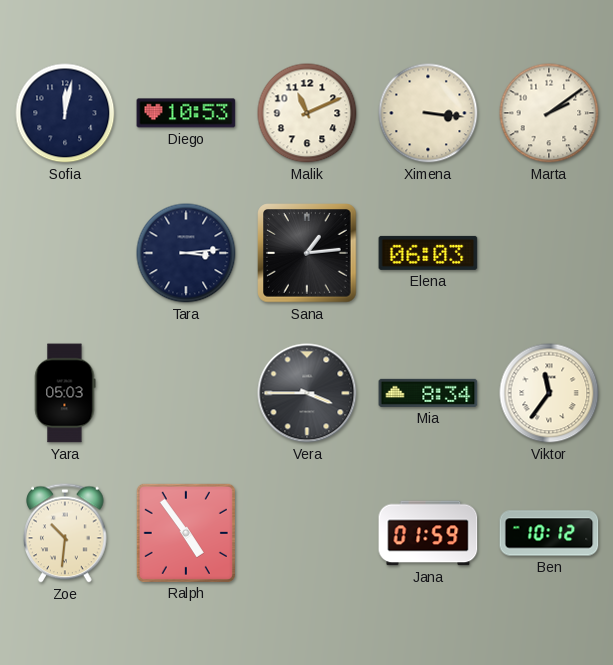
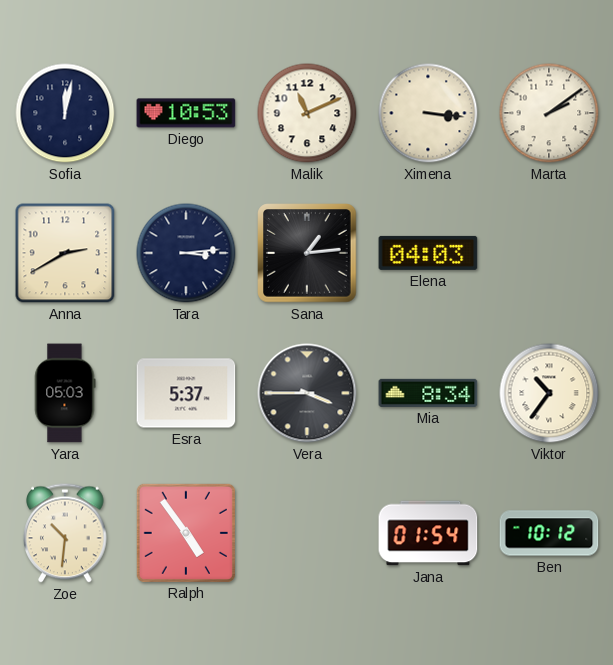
Anna: none -> 2:40 (65, 253)
Elena: 06:03 -> 04:03 (428, 253)
Esra: none -> 5:37 (186, 393)
Viktor: 11:36 -> 10:36 (549, 393)
Jana: 01:59 -> 01:54 (428, 533)
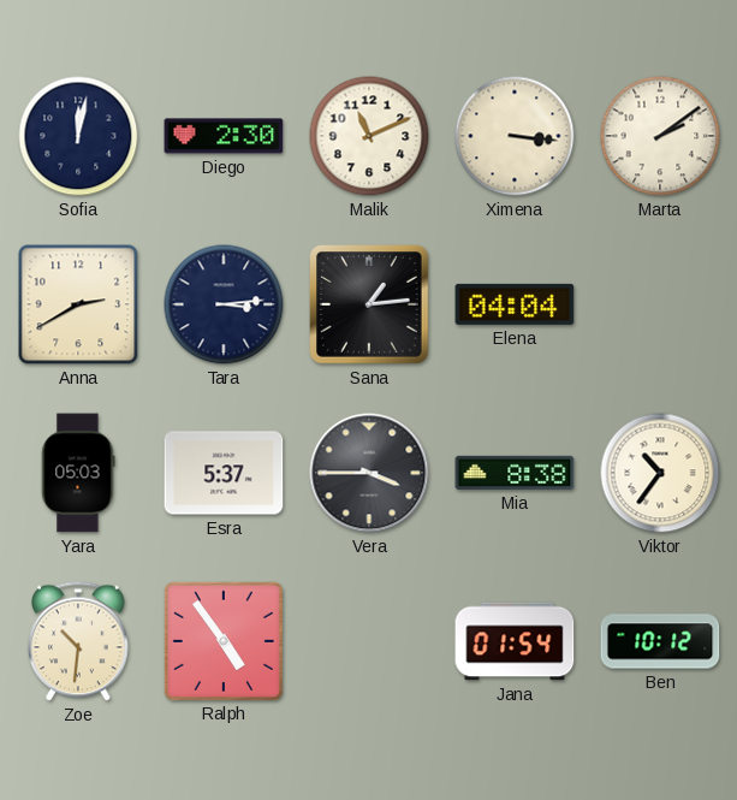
Diego: 10:53 -> 2:30 (224, 136)
Elena: 04:03 -> 04:04 (515, 304)
Mia: 8:34 -> 8:38 (515, 473)
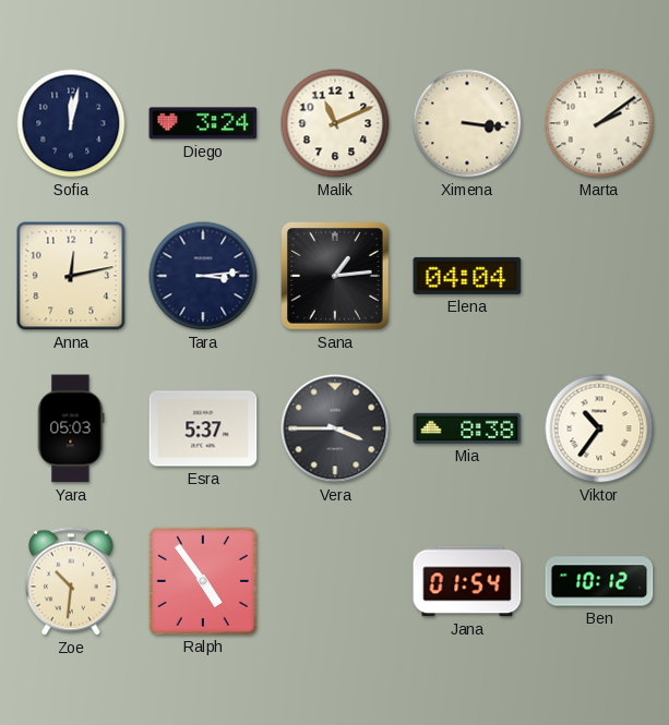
Diego: 2:30 -> 3:24 (203, 123)
Anna: 2:40 -> 12:13 (71, 276)
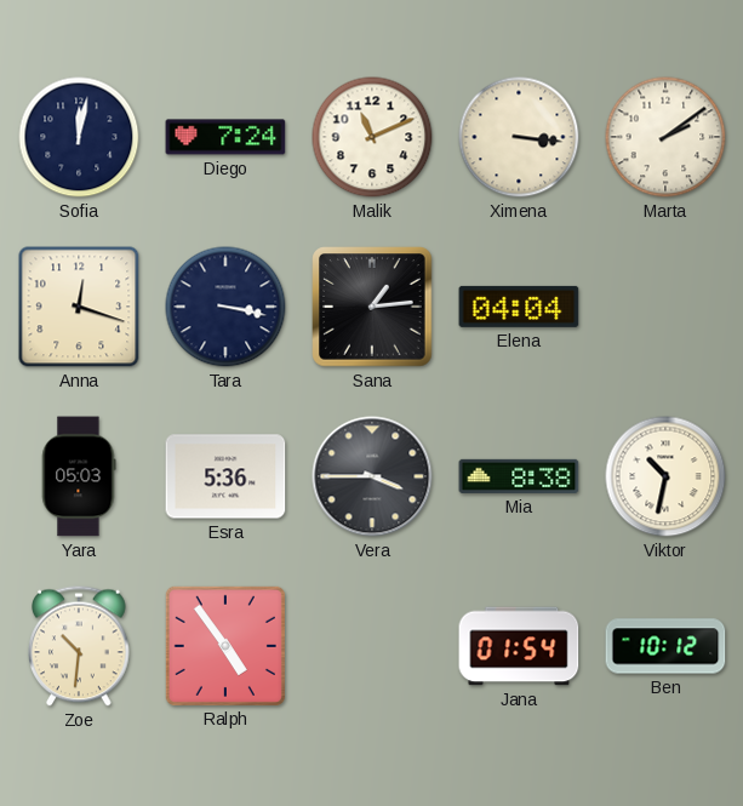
Diego: 3:24 -> 7:24 (225, 137)
Anna: 12:13 -> 12:18 (79, 307)
Tara: 3:14 -> 3:17 (225, 307)
Esra: 5:37 -> 5:36 (225, 476)
Viktor: 10:36 -> 10:32 (665, 476)
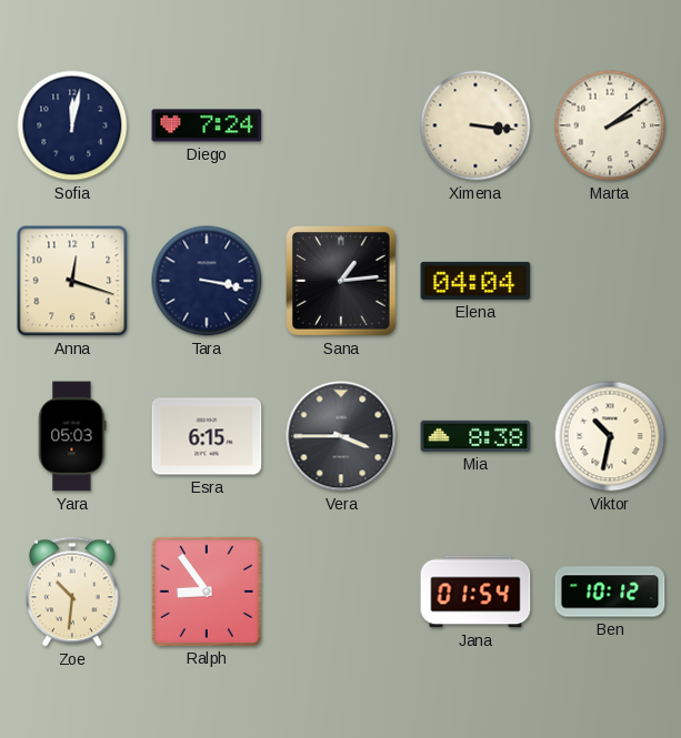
Malik: 11:11 -> none (372, 137)
Esra: 5:36 -> 6:15 (207, 436)
Ralph: 4:54 -> 8:54 (207, 592)
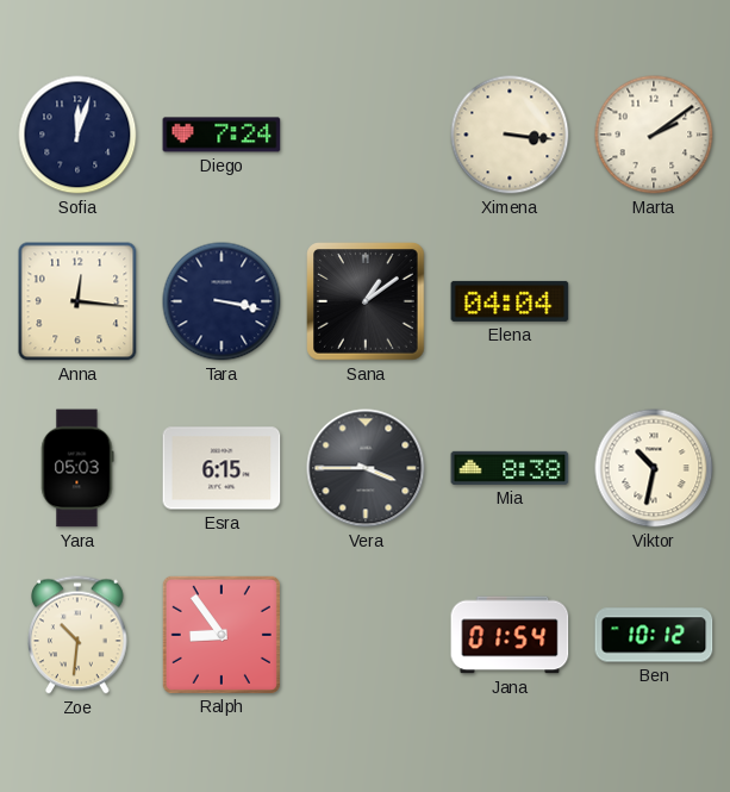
Sofia: 12:02 -> 12:03 (77, 135)
Anna: 12:18 -> 12:16 (77, 301)
Sana: 1:14 -> 1:09 (366, 301)
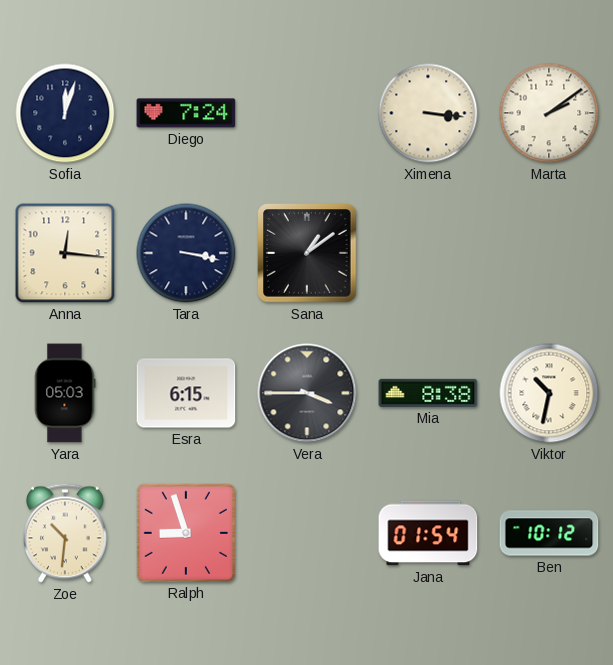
Elena: 04:04 -> none (510, 301)
Ralph: 8:54 -> 8:57 (186, 533)
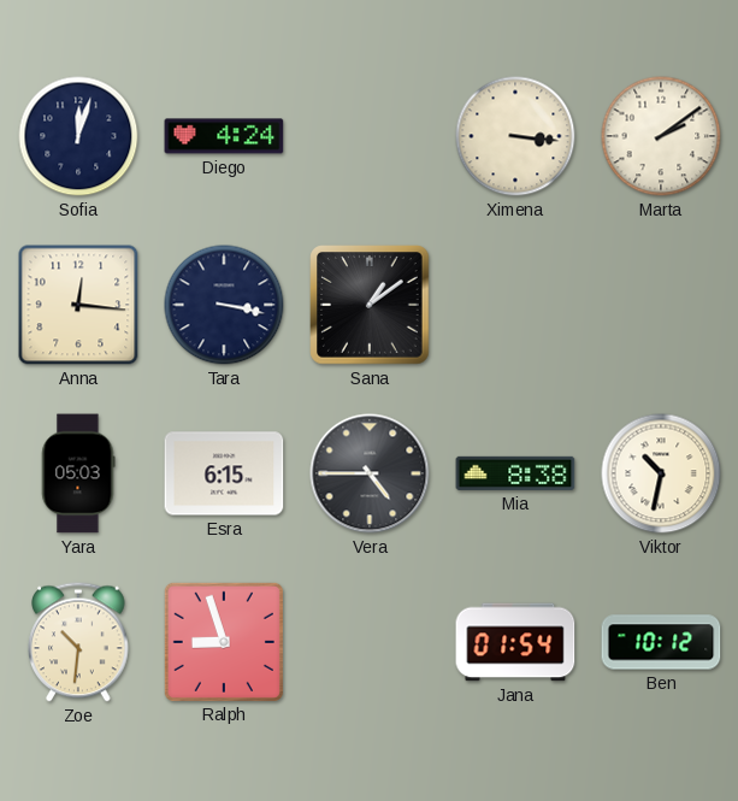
Diego: 7:24 -> 4:24 (224, 136)
Vera: 3:45 -> 4:45 (370, 473)
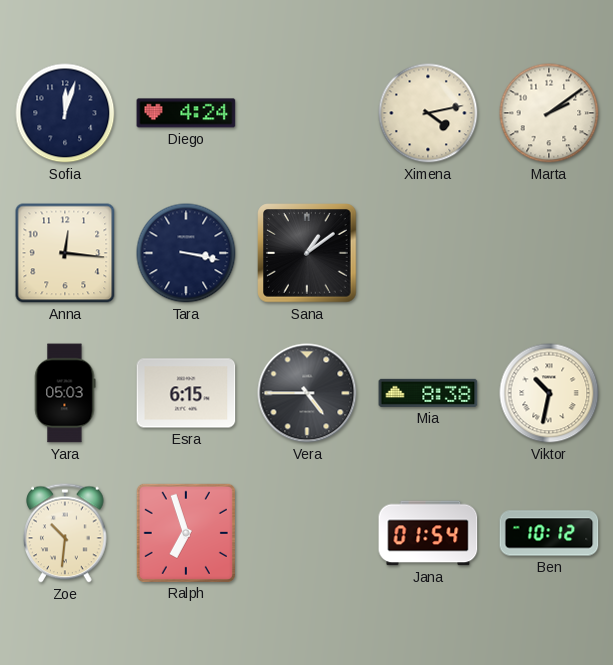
Ximena: 3:16 -> 4:13 (428, 113)
Ralph: 8:57 -> 6:57 (186, 533)
